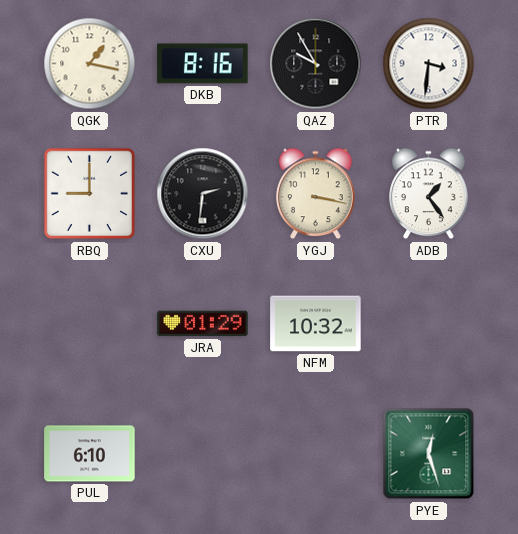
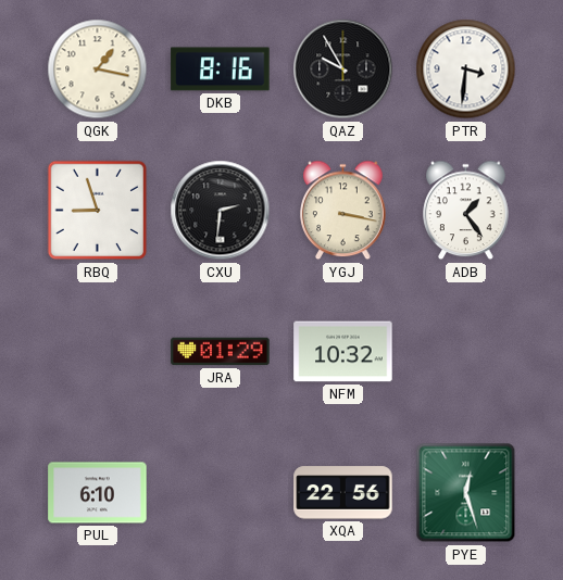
RBQ: 9:00 -> 8:57 (98, 211)
XQA: none -> 22:56 (343, 493)
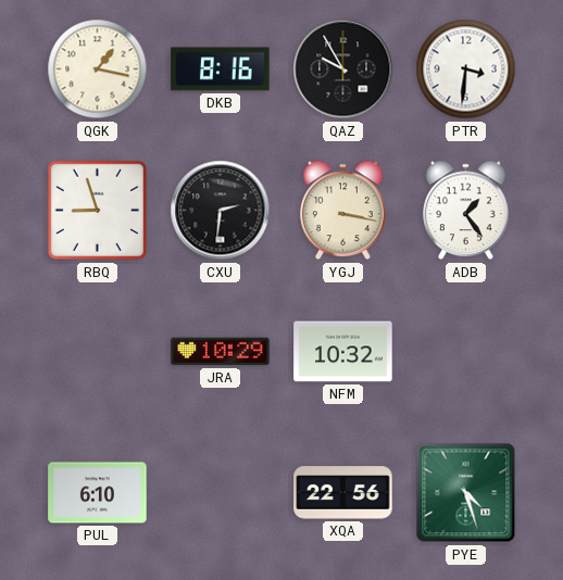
JRA: 01:29 -> 10:29 (221, 352)
PYE: 12:27 -> 4:27 (466, 493)
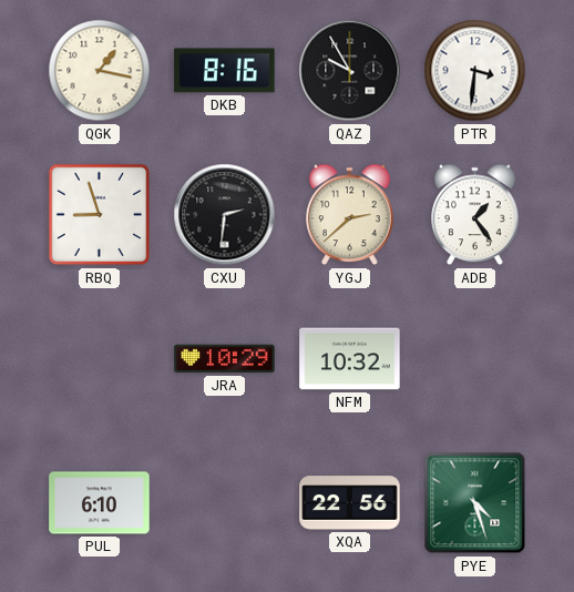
YGJ: 3:17 -> 2:38 (350, 215)
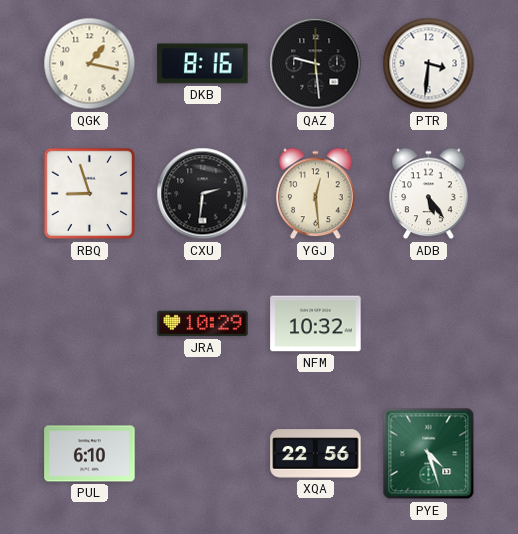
QAZ: 9:55 -> 9:29 (316, 64)
YGJ: 2:38 -> 12:29 (316, 194)
ADB: 1:24 -> 5:24 (429, 194)
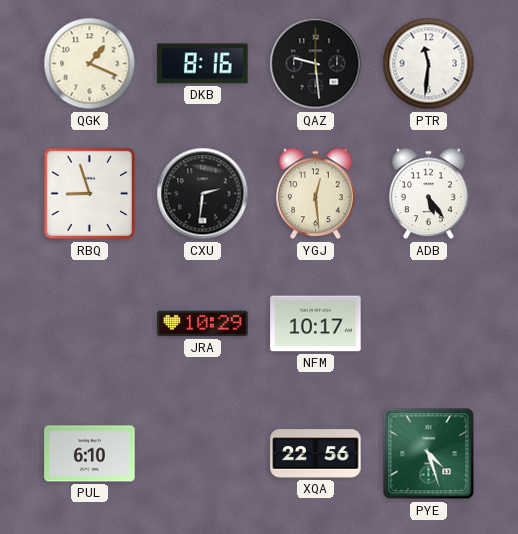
QGK: 1:17 -> 1:19 (90, 64)
PTR: 3:31 -> 11:31 (429, 64)
NFM: 10:32 -> 10:17 (316, 324)
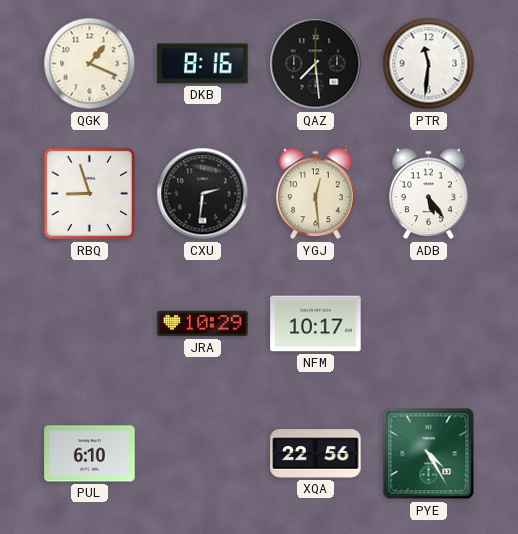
QAZ: 9:29 -> 7:29 (316, 64)
PYE: 4:27 -> 4:25 (429, 454)
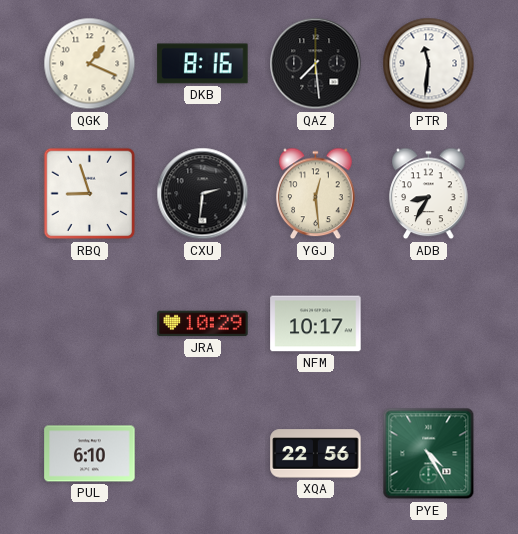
ADB: 5:24 -> 8:35 (429, 194)
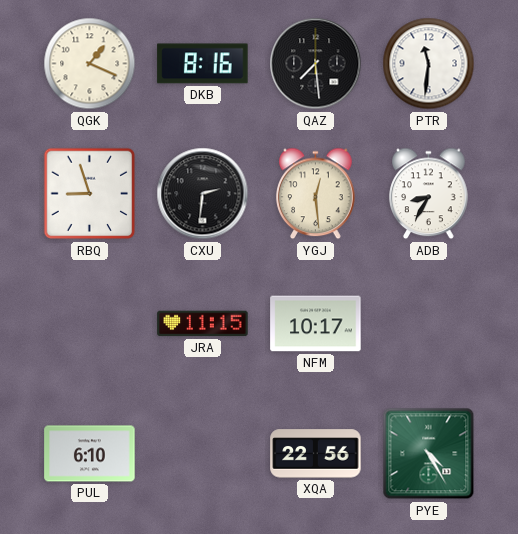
JRA: 10:29 -> 11:15 (203, 324)
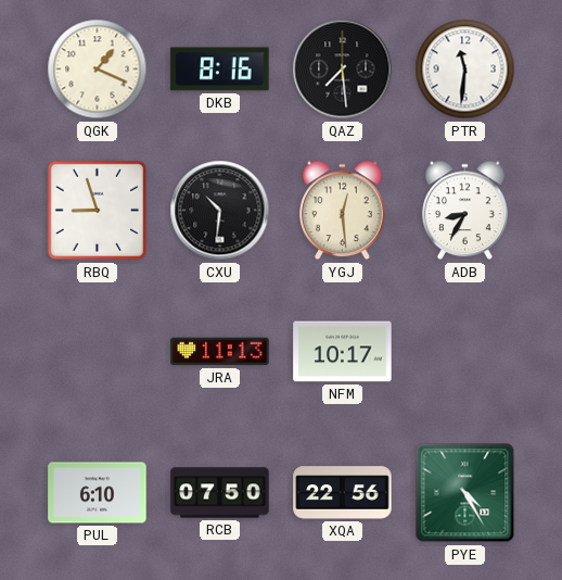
CXU: 2:31 -> 10:31 (220, 211)
JRA: 11:15 -> 11:13 (220, 352)
RCB: none -> 07:50 (220, 493)
